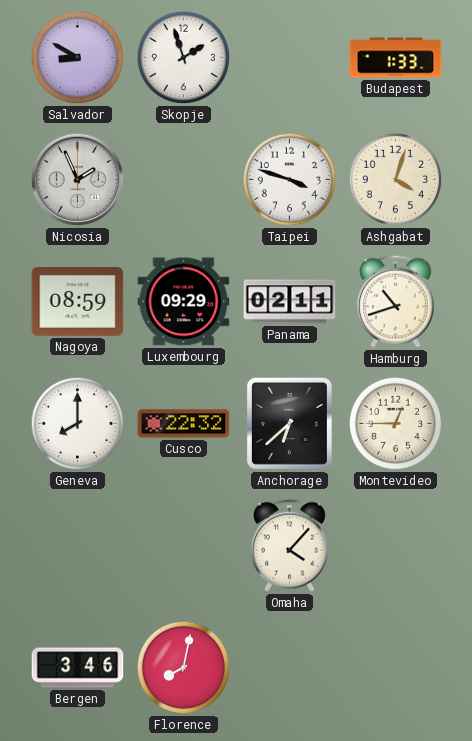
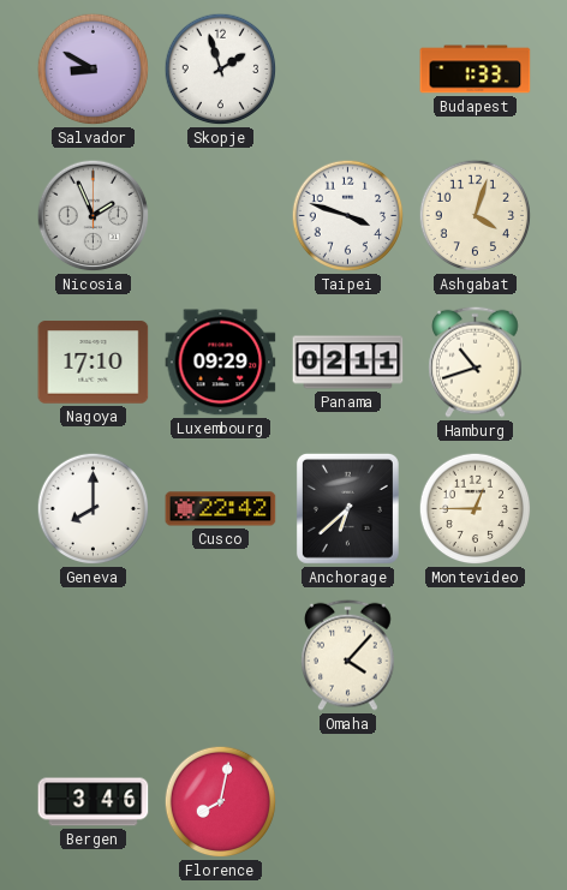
Nagoya: 08:59 -> 17:10 (94, 363)
Cusco: 22:32 -> 22:42 (221, 509)
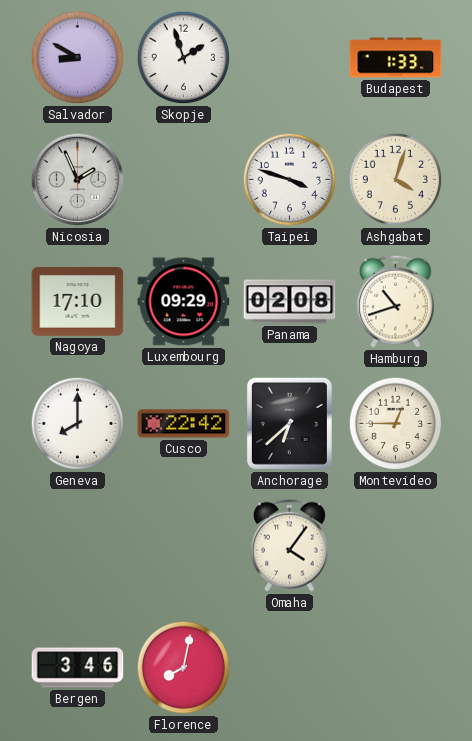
Panama: 02:11 -> 02:08 (290, 302)
Omaha: 4:07 -> 4:06 (290, 545)
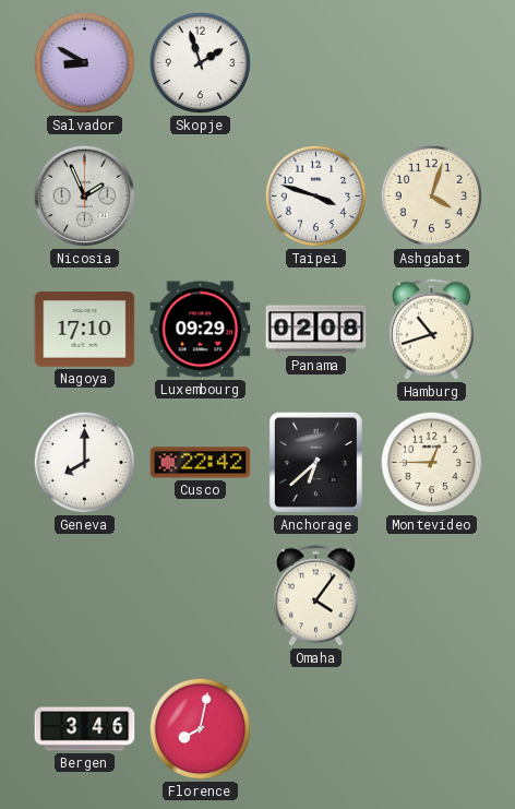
Budapest: 1:33 -> none (396, 58)
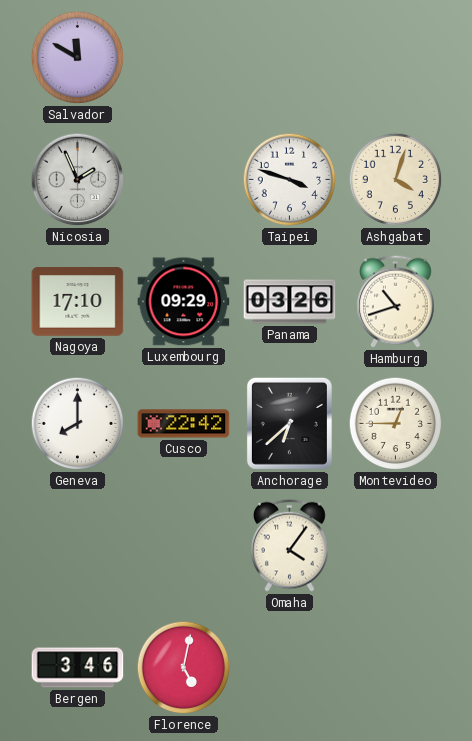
Salvador: 8:50 -> 11:50 (78, 58)
Skopje: 1:57 -> none (201, 63)
Panama: 02:08 -> 03:26 (290, 302)
Florence: 8:02 -> 5:02 (184, 668)
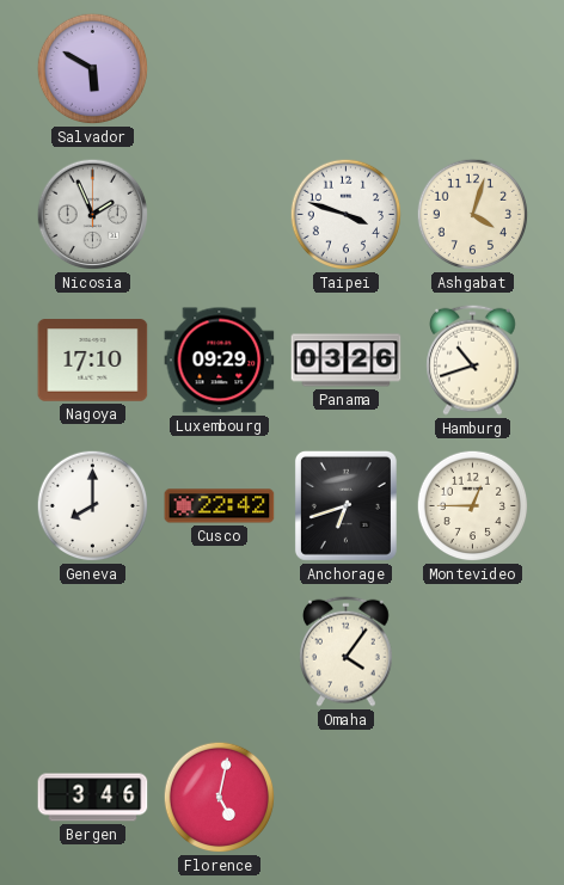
Salvador: 11:50 -> 5:50 (93, 69)
Anchorage: 6:38 -> 6:42 (345, 505)
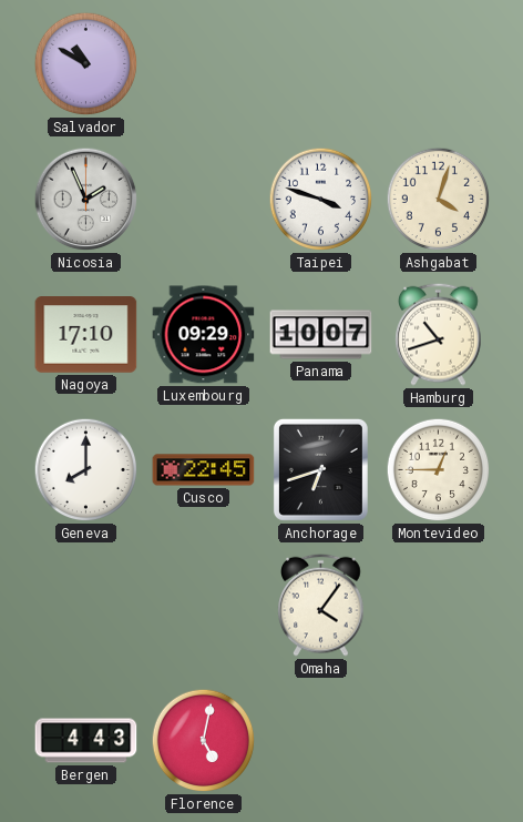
Salvador: 5:50 -> 10:50 (86, 64)
Panama: 03:26 -> 10:07 (321, 335)
Cusco: 22:42 -> 22:45 (204, 470)
Bergen: 3:46 -> 4:43 (86, 741)
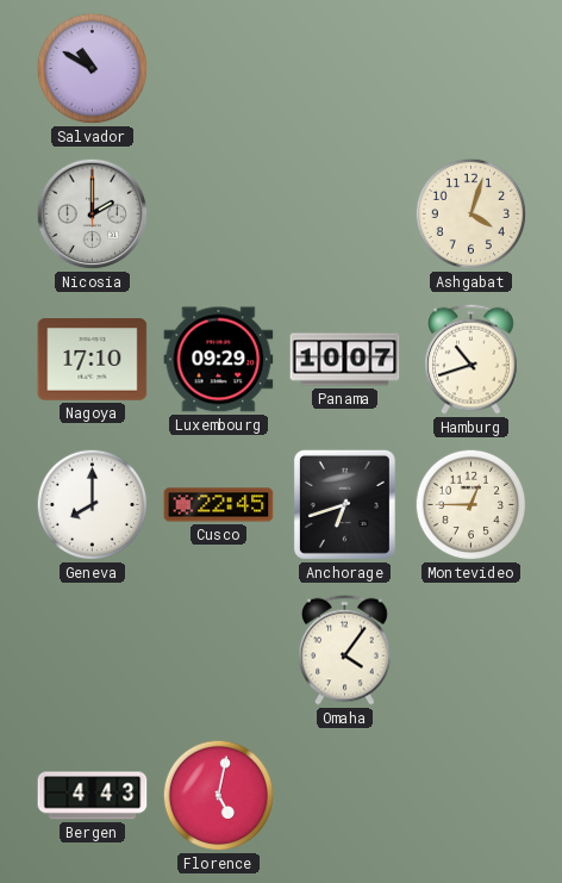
Nicosia: 1:56 -> 2:00 (93, 214)
Taipei: 3:48 -> none (321, 200)
